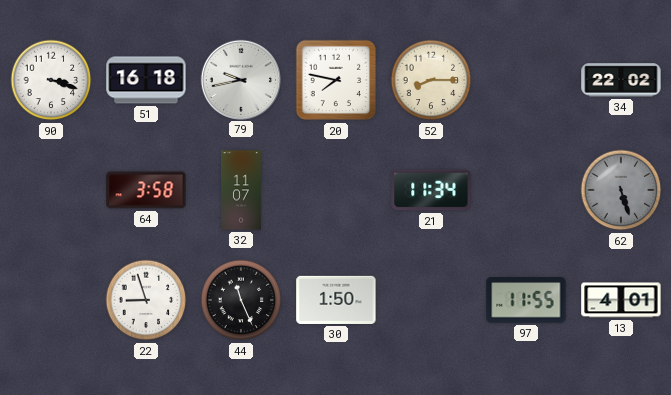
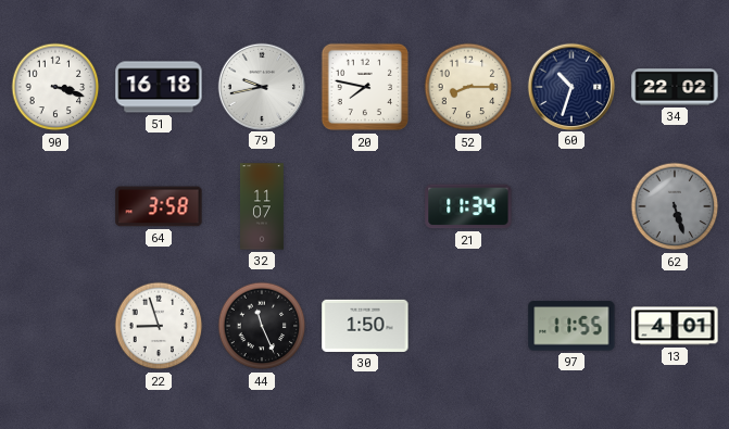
60: none -> 10:33 (570, 86)
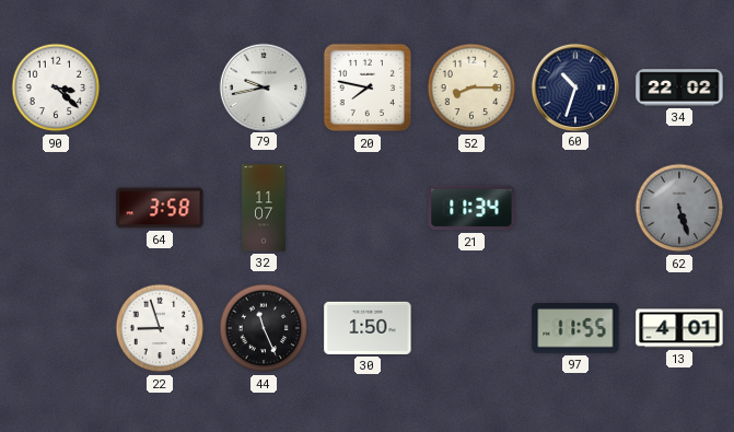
90: 3:18 -> 3:22 (56, 87)
51: 16:18 -> none (159, 87)
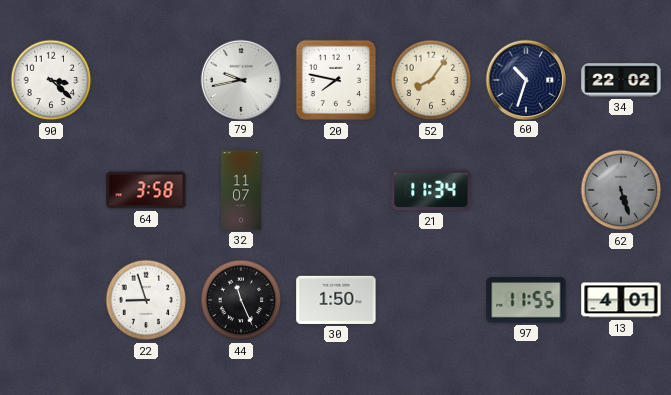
52: 8:15 -> 8:06 (431, 80)
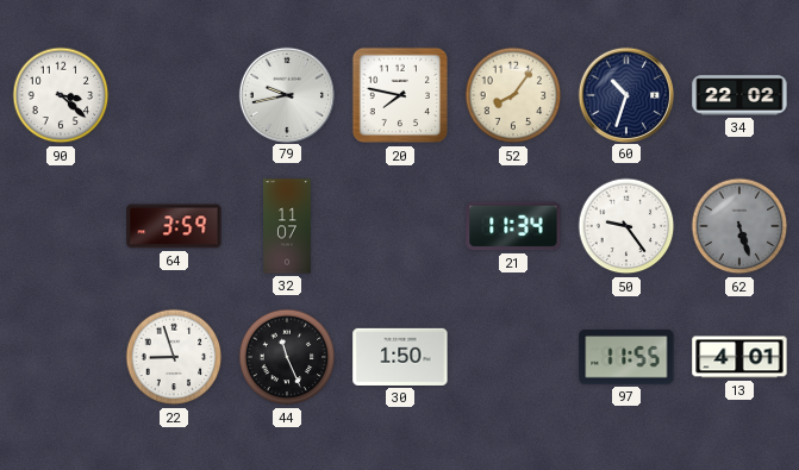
64: 3:58 -> 3:59 (174, 226)
50: none -> 9:24 (626, 226)
